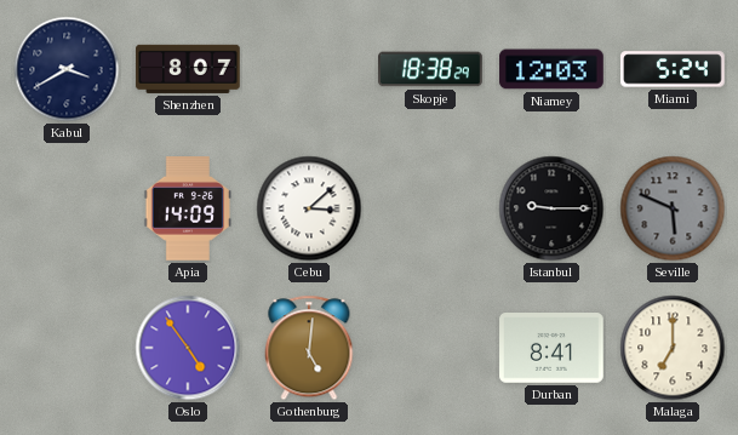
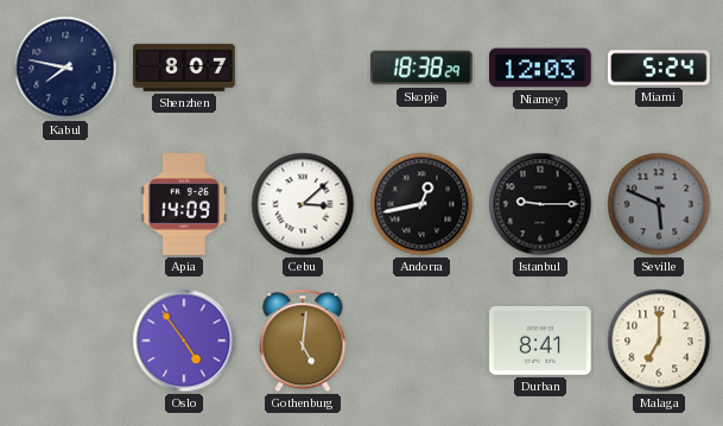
Kabul: 3:40 -> 7:47 (65, 68)
Andorra: none -> 12:43 (421, 204)
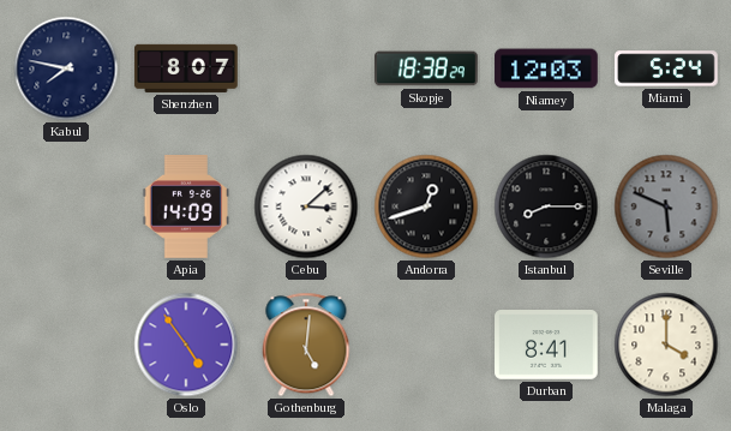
Andorra: 12:43 -> 12:42 (426, 206)
Istanbul: 9:15 -> 8:15 (546, 206)
Malaga: 7:00 -> 4:00 (666, 345)
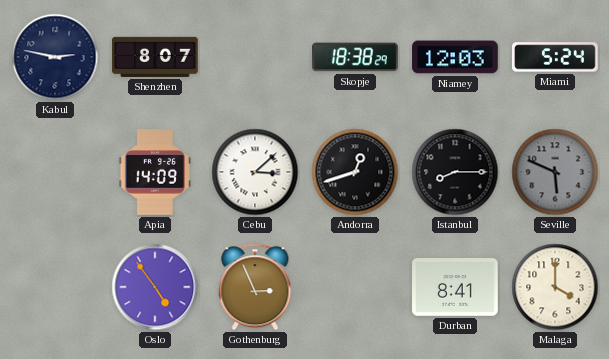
Kabul: 7:47 -> 2:47 (55, 57)
Gothenburg: 5:01 -> 2:56 (255, 287)
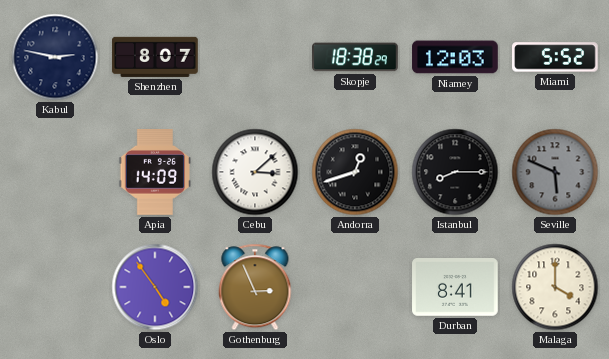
Miami: 5:24 -> 5:52 (555, 57)
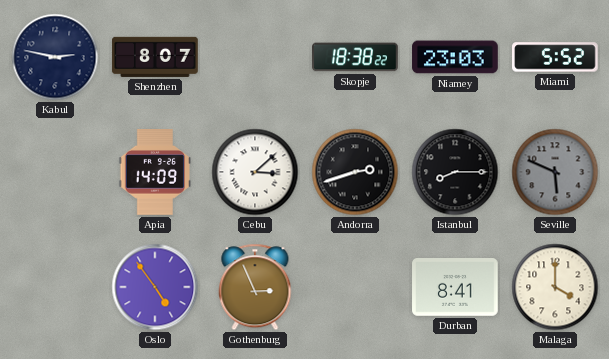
Skopje: 18:38:29 -> 18:38:22 (355, 57)
Niamey: 12:03 -> 23:03 (455, 57)
Andorra: 12:42 -> 2:42 (355, 172)
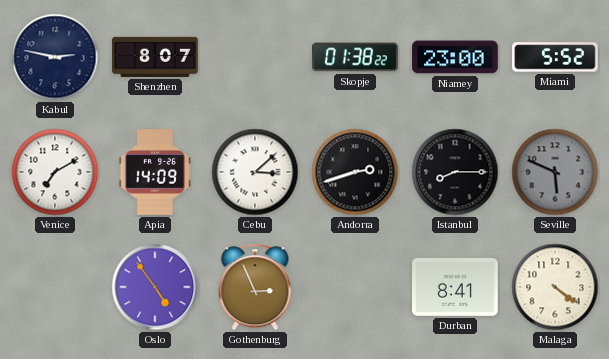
Skopje: 18:38 -> 01:38 (355, 57)
Niamey: 23:03 -> 23:00 (455, 57)
Venice: none -> 7:10 (55, 172)
Malaga: 4:00 -> 4:21 (555, 287)
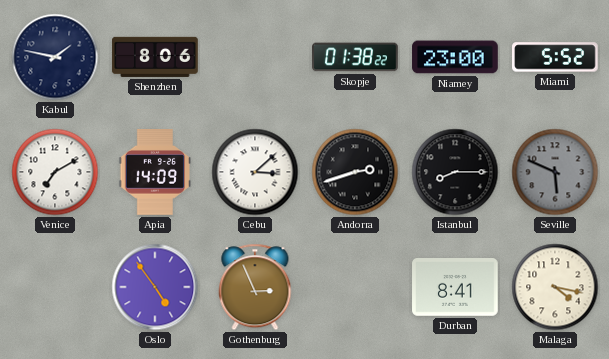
Kabul: 2:47 -> 1:47 (55, 57)
Shenzhen: 8:07 -> 8:06 (155, 57)
Malaga: 4:21 -> 4:17 (555, 287)
